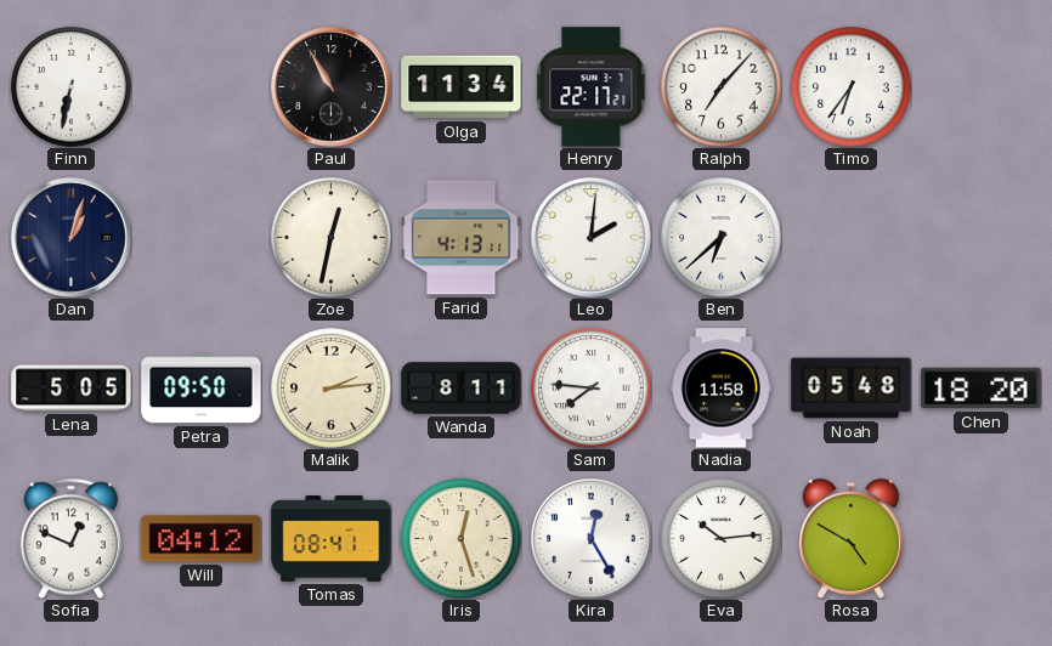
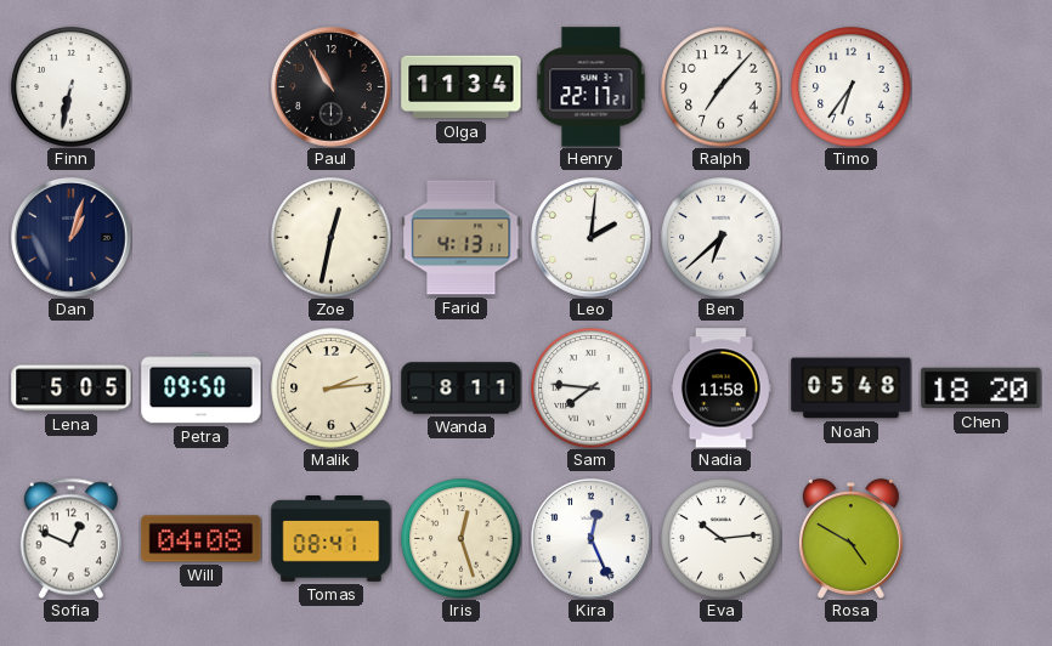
Will: 04:12 -> 04:08 (202, 539)
Kira: 12:25 -> 12:26 (592, 539)
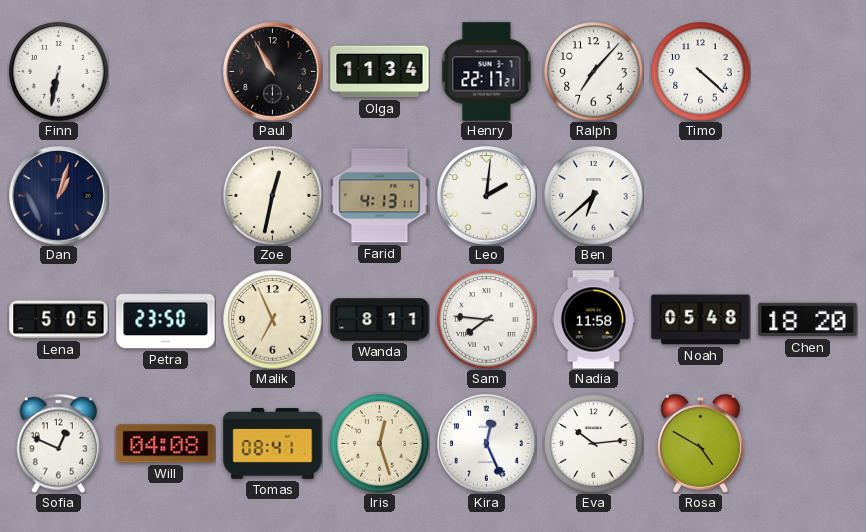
Timo: 6:36 -> 4:22 (701, 72)
Petra: 09:50 -> 23:50 (166, 320)
Malik: 2:14 -> 6:56 (273, 320)
